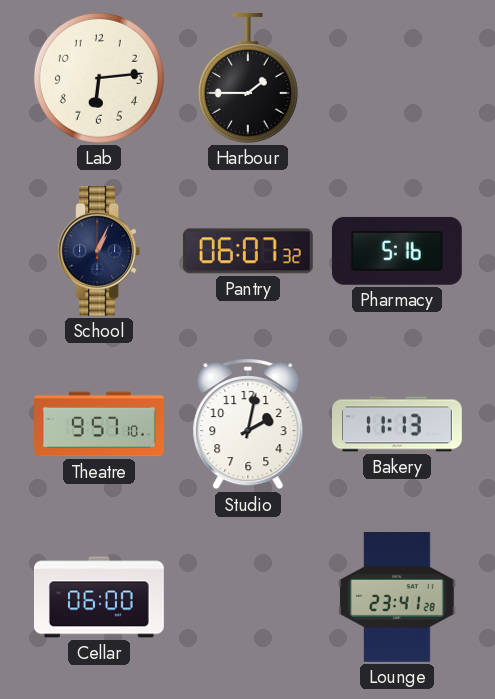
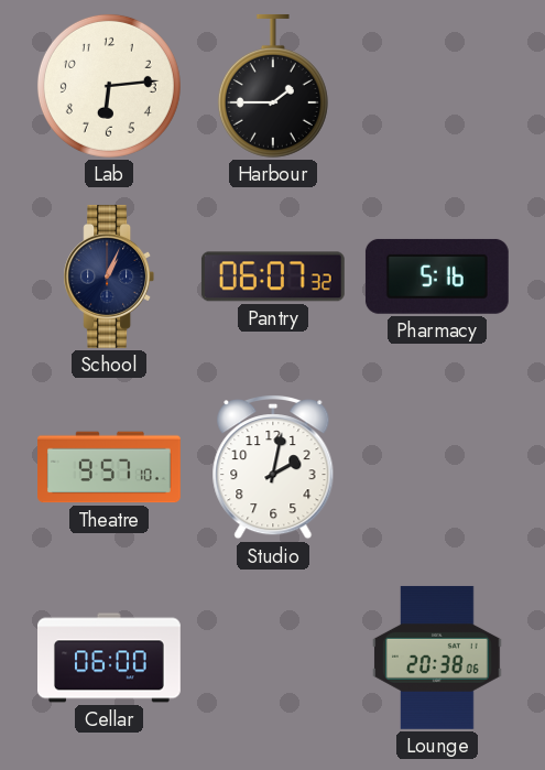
Bakery: 11:13 -> none (398, 424)
Lounge: 23:41 -> 20:38 (437, 658)
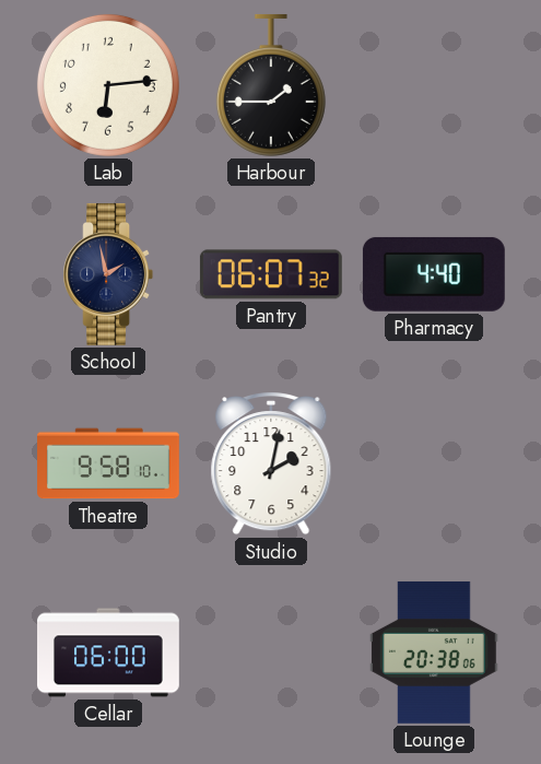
School: 1:04 -> 1:58 (108, 274)
Pharmacy: 5:16 -> 4:40 (434, 274)
Theatre: 9:57 -> 9:58 (109, 463)
